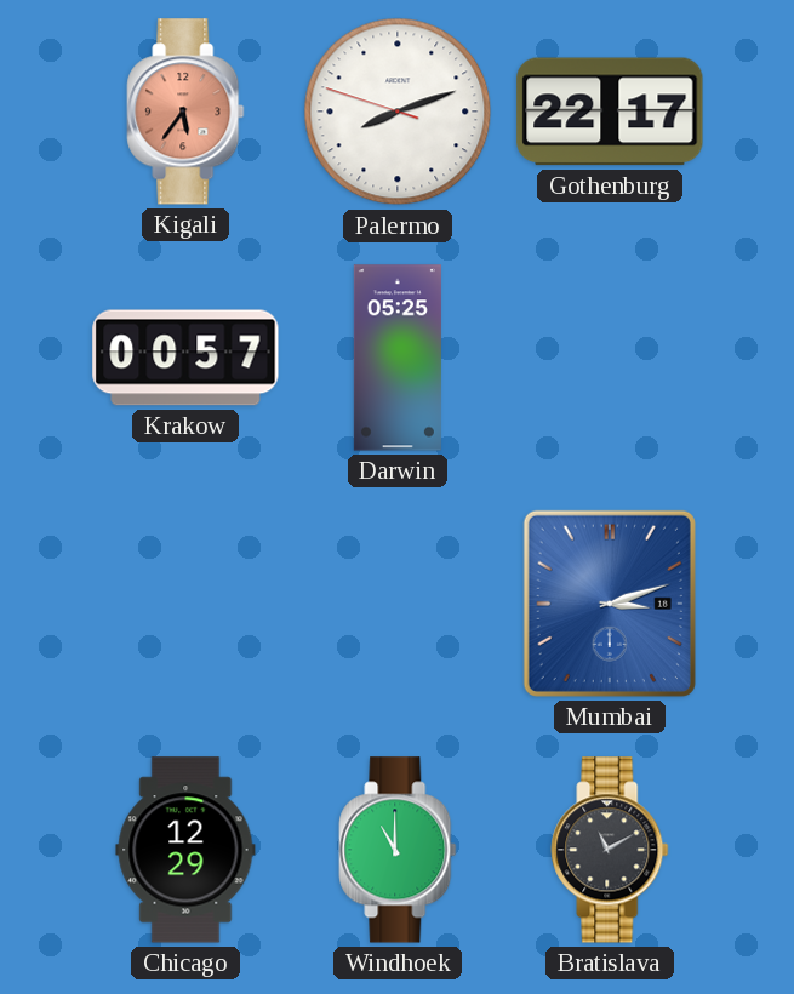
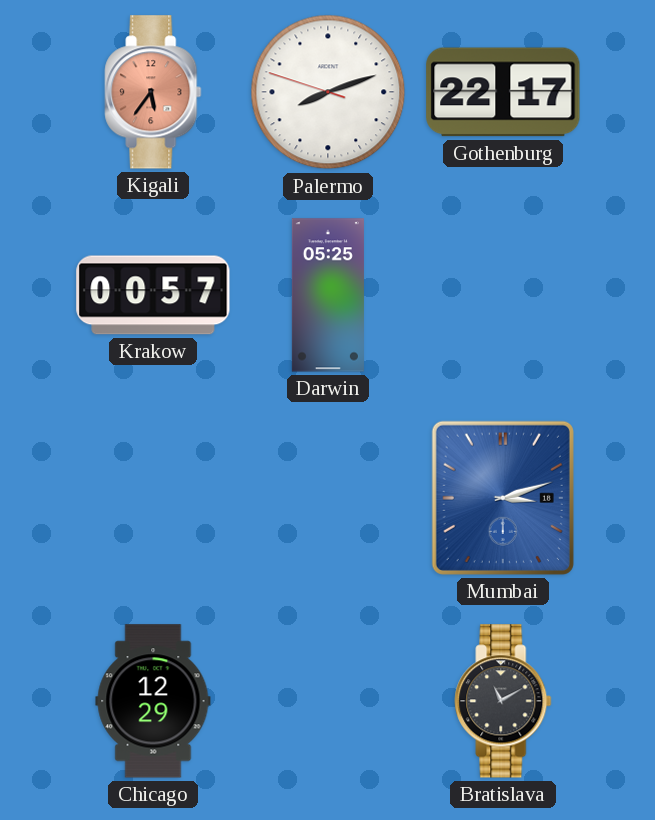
Windhoek: 11:00 -> none (398, 850)
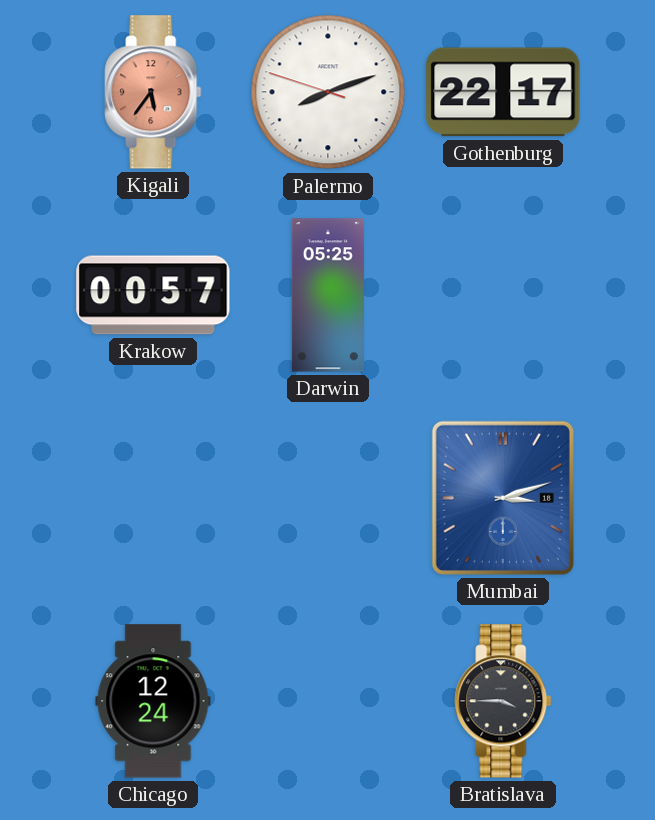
Chicago: 12:29 -> 12:24 (153, 701)
Bratislava: 11:10 -> 3:45 (503, 701)
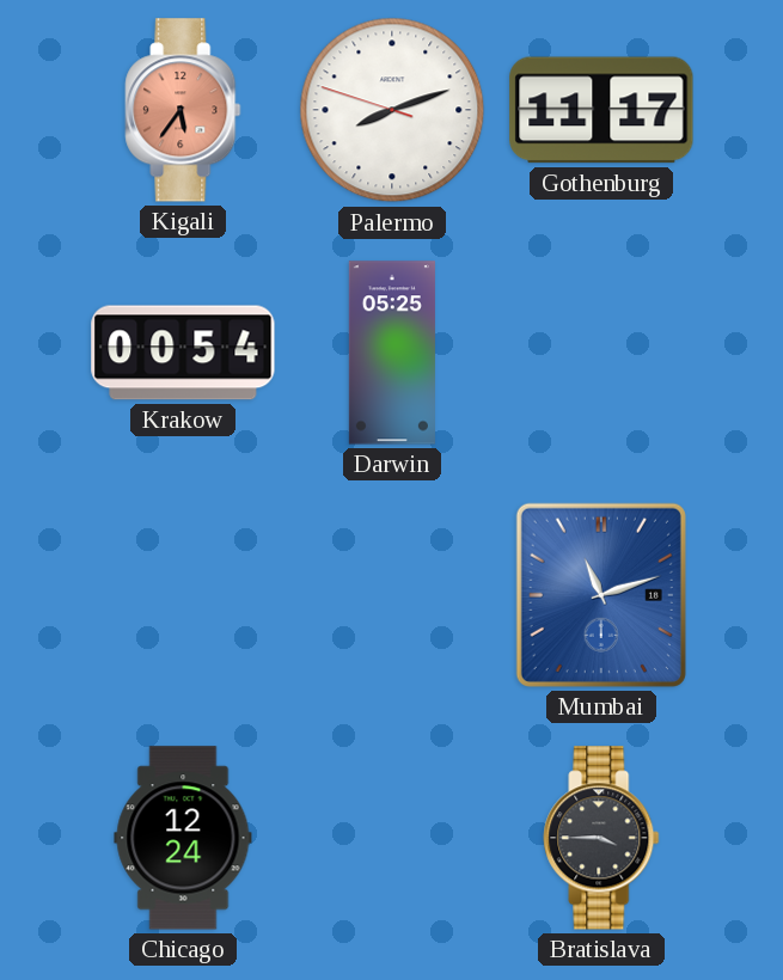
Gothenburg: 22:17 -> 11:17 (601, 110)
Krakow: 00:57 -> 00:54 (183, 353)
Mumbai: 3:12 -> 11:12 (601, 595)
